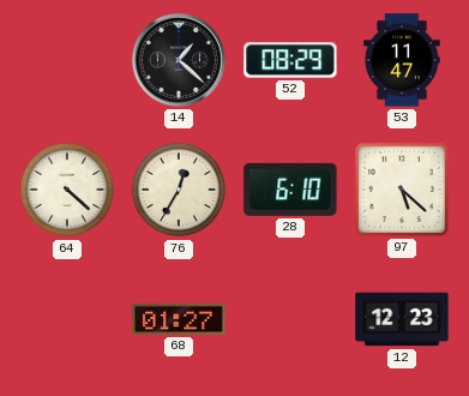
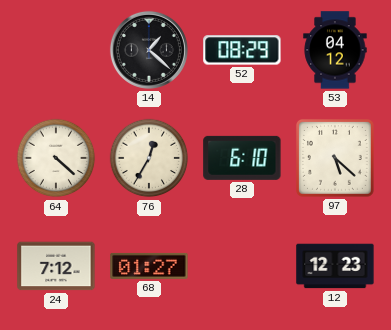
53: 11:47 -> 04:12 (335, 50)
24: none -> 7:12 (56, 266)
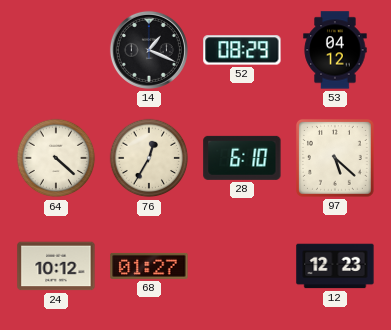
14: 1:22 -> 1:19 (149, 50)
24: 7:12 -> 10:12 (56, 266)
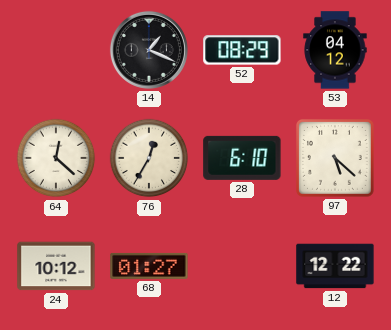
64: 4:22 -> 12:22 (56, 158)
12: 12:23 -> 12:22 (335, 266)
